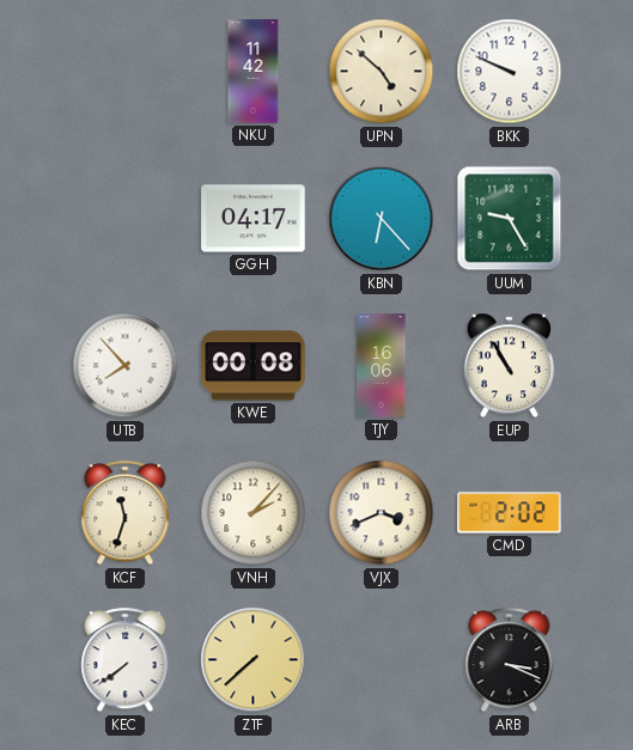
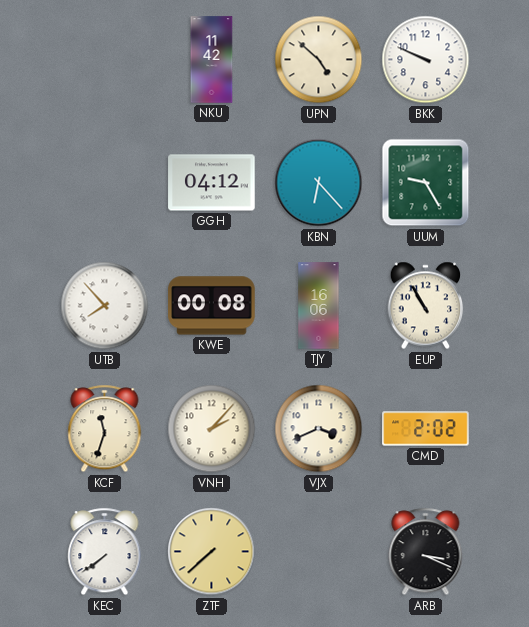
GGH: 04:17 -> 04:12 (212, 183)
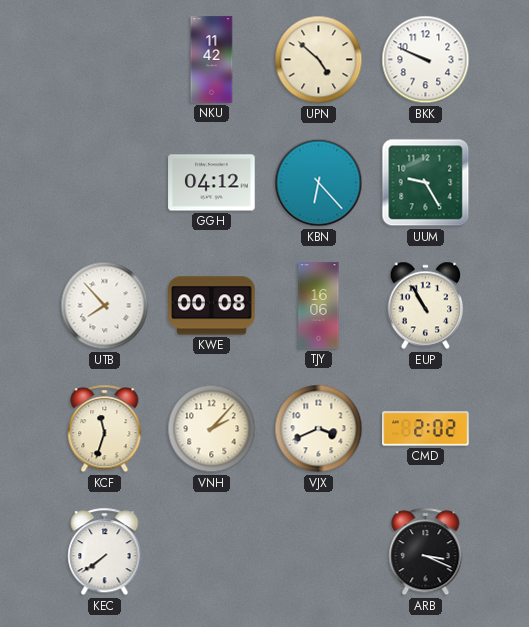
ZTF: 7:38 -> none (212, 552)
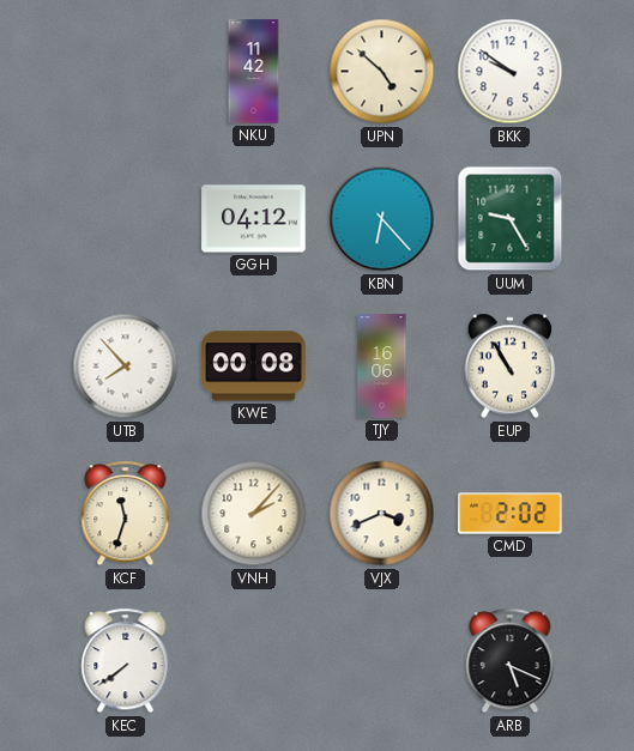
BKK: 9:49 -> 9:51 (511, 72)
ARB: 3:19 -> 5:19 (511, 661)
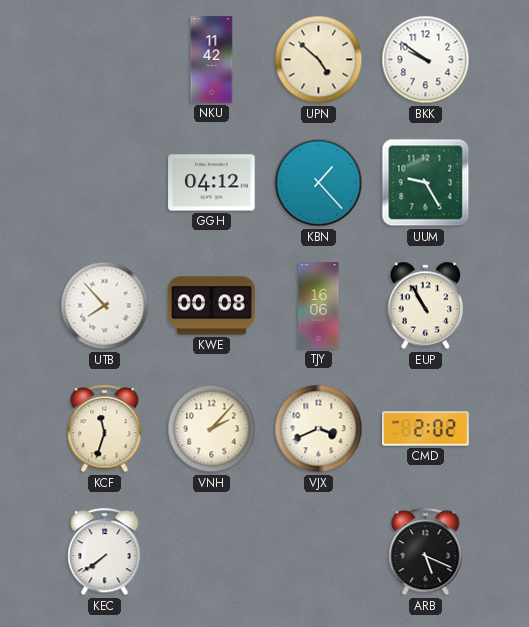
KBN: 6:23 -> 1:23 (319, 183)
